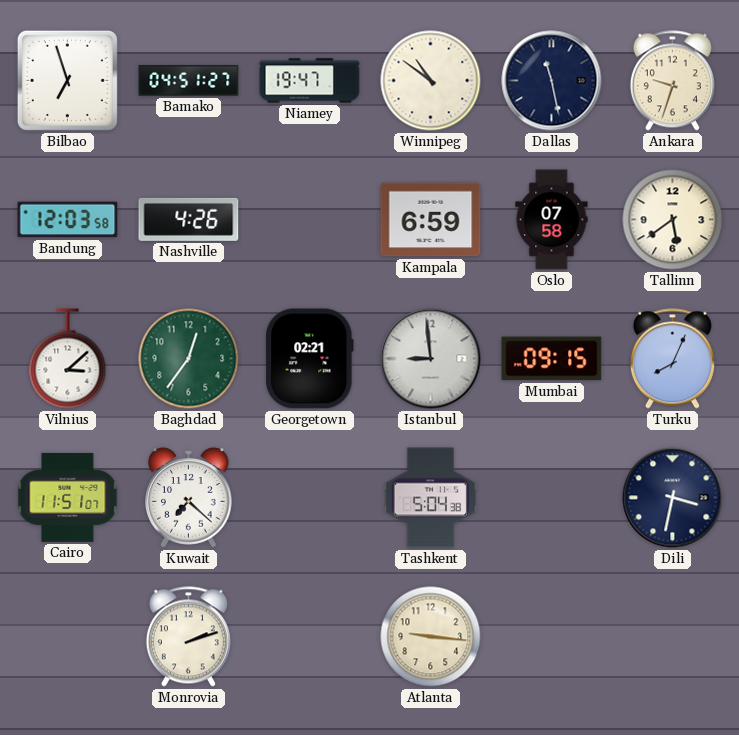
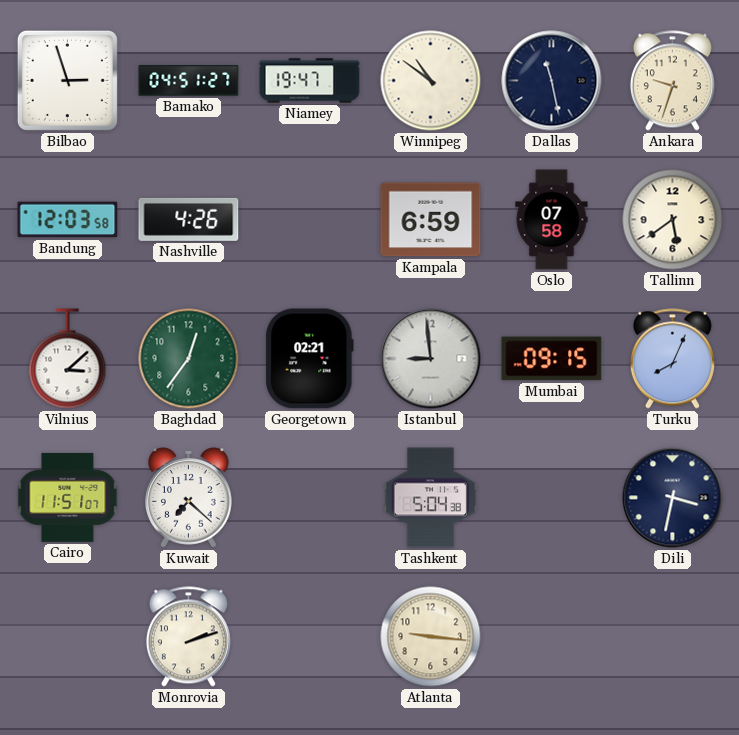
Bilbao: 6:57 -> 2:57 (67, 80)
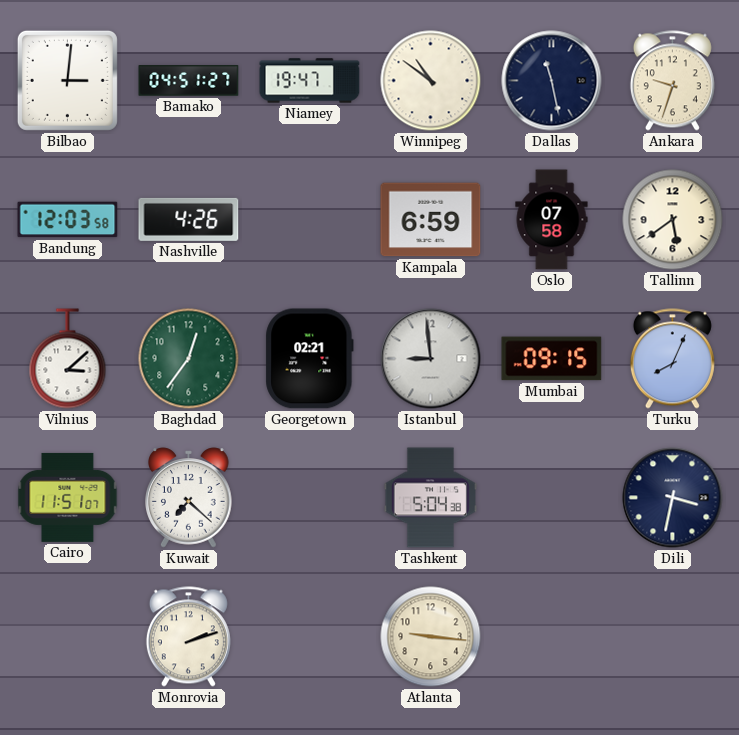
Bilbao: 2:57 -> 3:01 (67, 80)
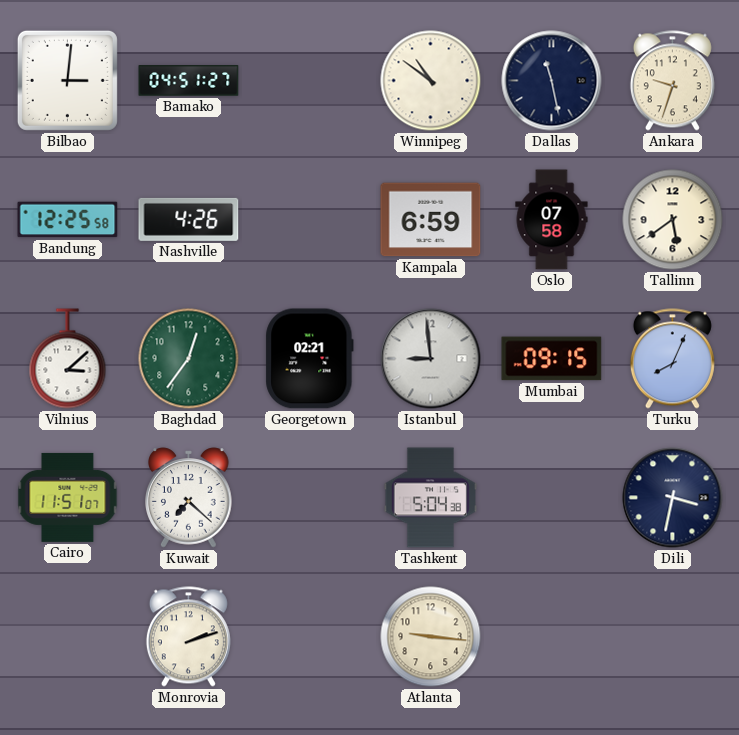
Niamey: 19:47 -> none (310, 81)
Bandung: 12:03 -> 12:25 (68, 220)
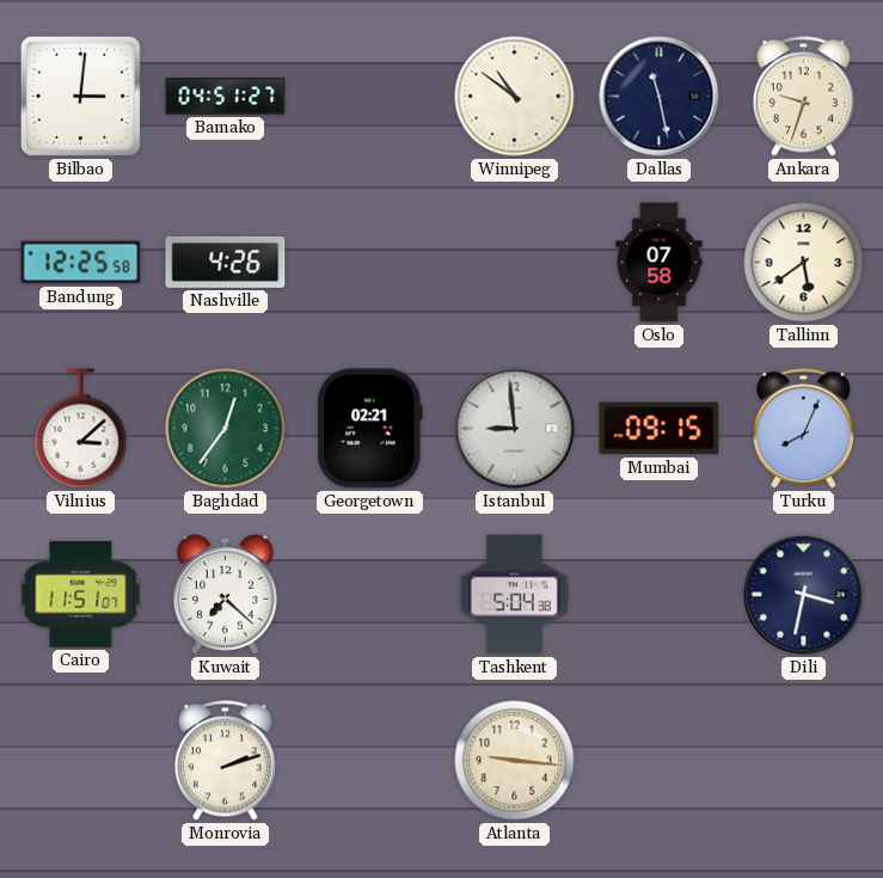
Kampala: 6:59 -> none (431, 220)
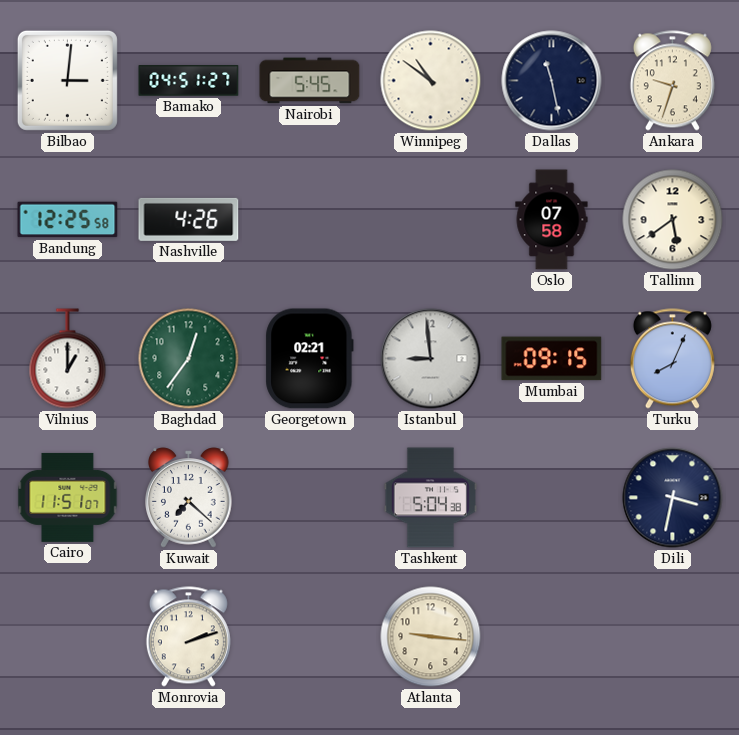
Nairobi: none -> 5:45 (310, 81)
Vilnius: 3:08 -> 1:00 (68, 359)
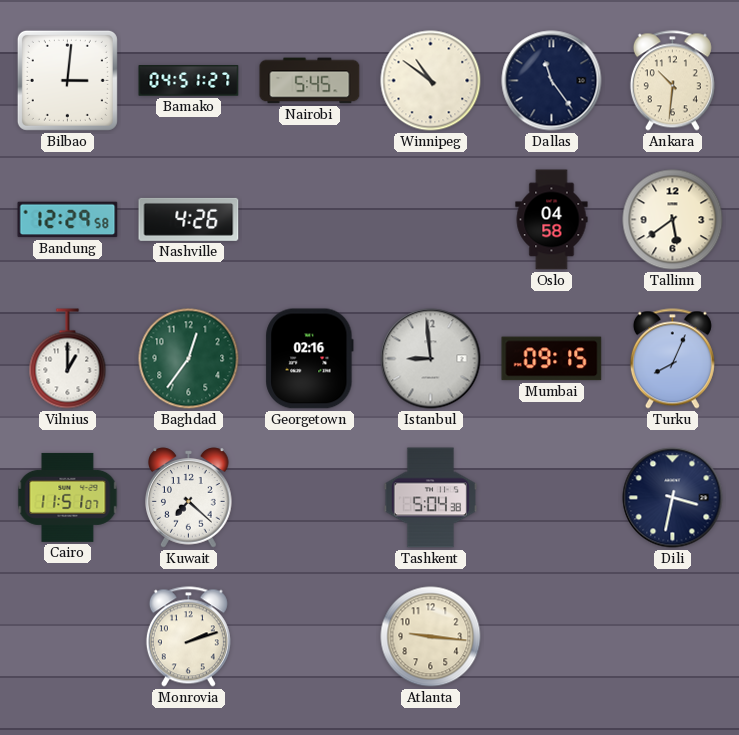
Dallas: 11:28 -> 11:24 (552, 81)
Ankara: 9:33 -> 10:31 (672, 81)
Bandung: 12:25 -> 12:29 (68, 220)
Oslo: 07:58 -> 04:58 (552, 220)
Georgetown: 02:21 -> 02:16 (310, 359)
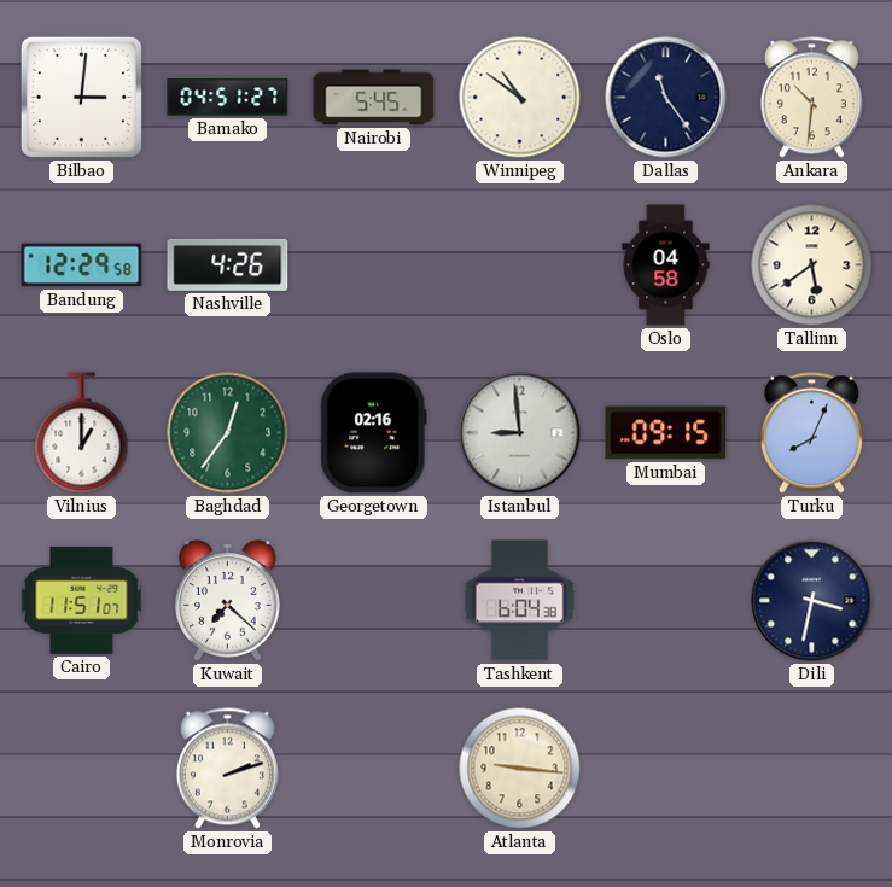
Tashkent: 5:04 -> 6:04 (519, 601)
